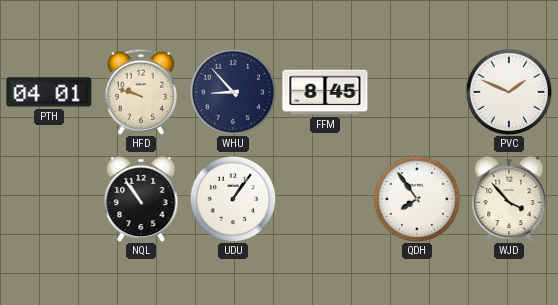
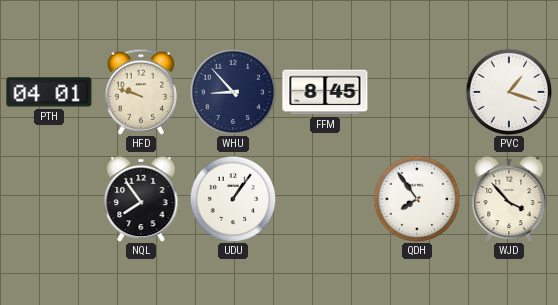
PVC: 1:49 -> 1:18 (509, 92)
NQL: 10:54 -> 7:54 (141, 199)
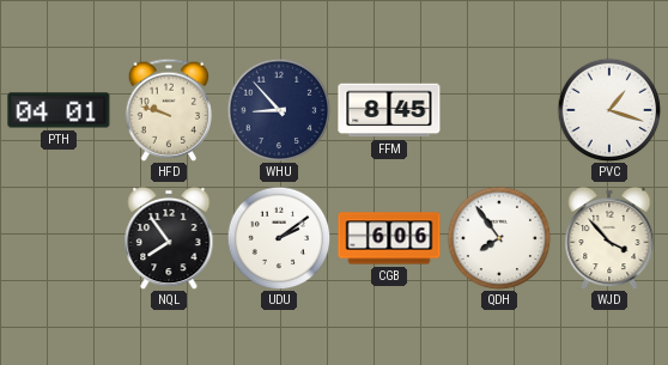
UDU: 1:06 -> 2:09 (279, 238)
CGB: none -> 6:06 (389, 238)
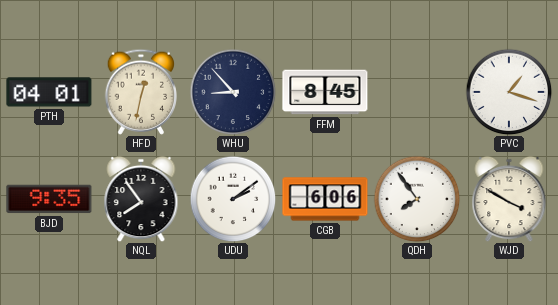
HFD: 9:48 -> 12:32 (140, 92)
BJD: none -> 9:35 (49, 199)
WJD: 3:53 -> 3:50 (509, 199)
